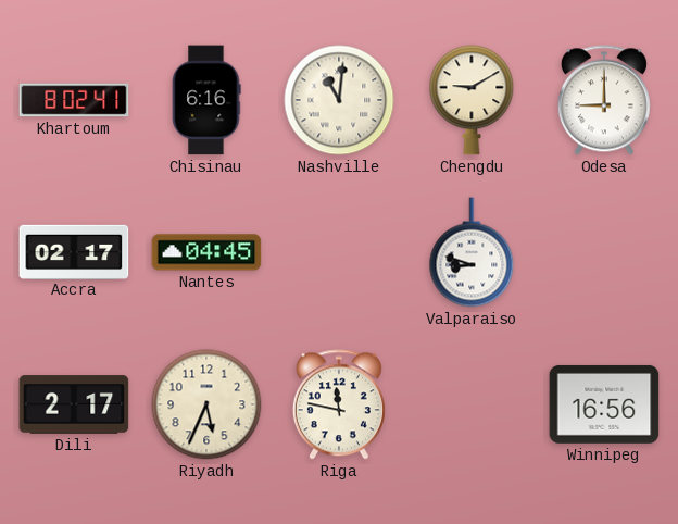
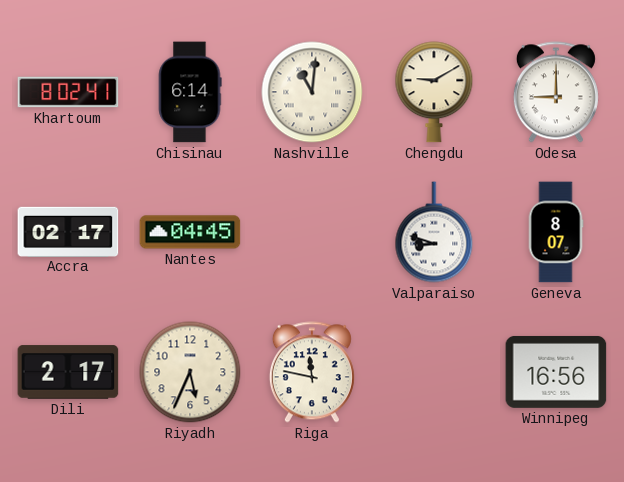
Chisinau: 6:16 -> 6:14 (190, 92)
Geneva: none -> 8:07 (556, 232)
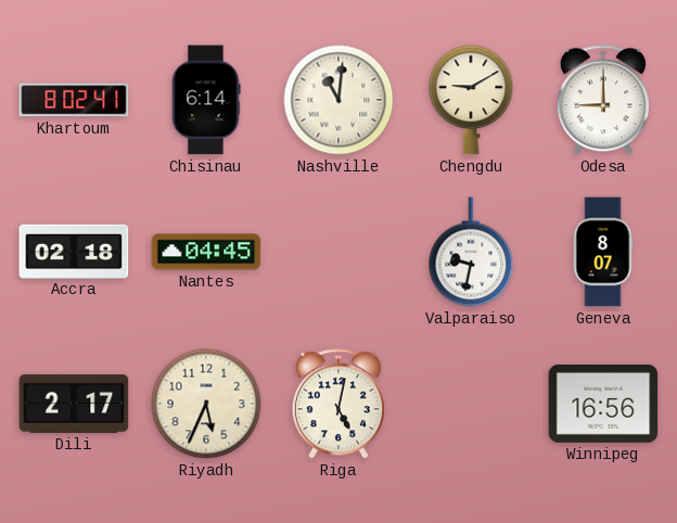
Accra: 02:17 -> 02:18 (74, 251)
Valparaiso: 8:48 -> 9:32 (471, 252)
Riga: 11:47 -> 5:02 (338, 404)
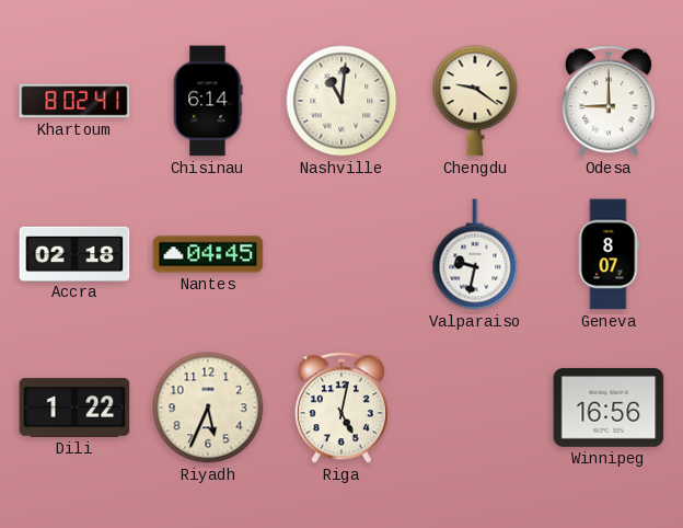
Chengdu: 9:10 -> 9:21 (475, 101)
Dili: 2:17 -> 1:22 (74, 408)
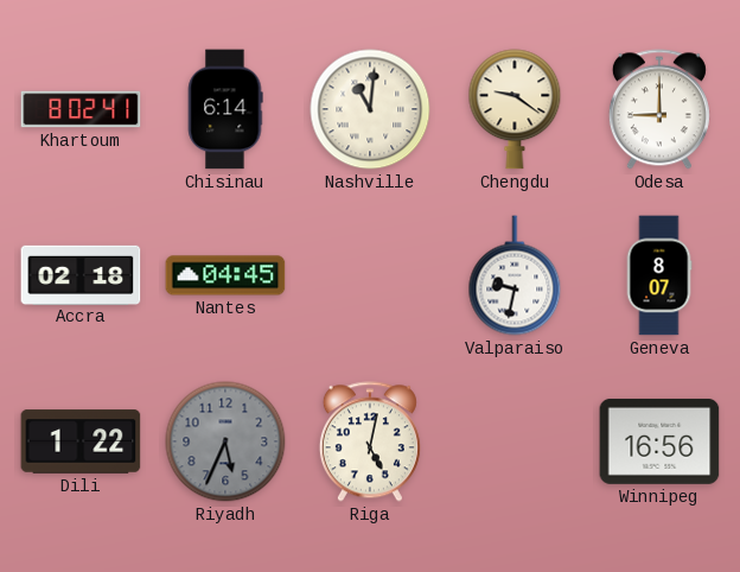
Riyadh dial: cream -> grey (225, 441)
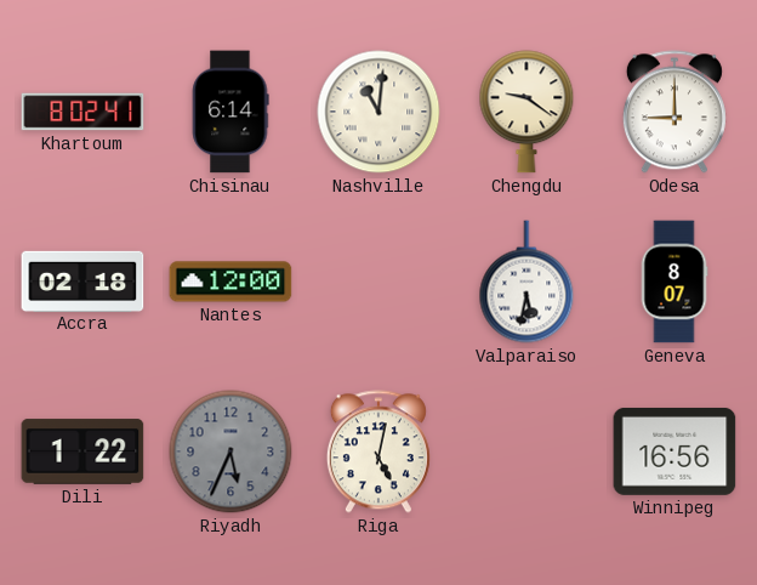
Nantes: 04:45 -> 12:00 (230, 282)
Valparaiso: 9:32 -> 5:32 (527, 282)
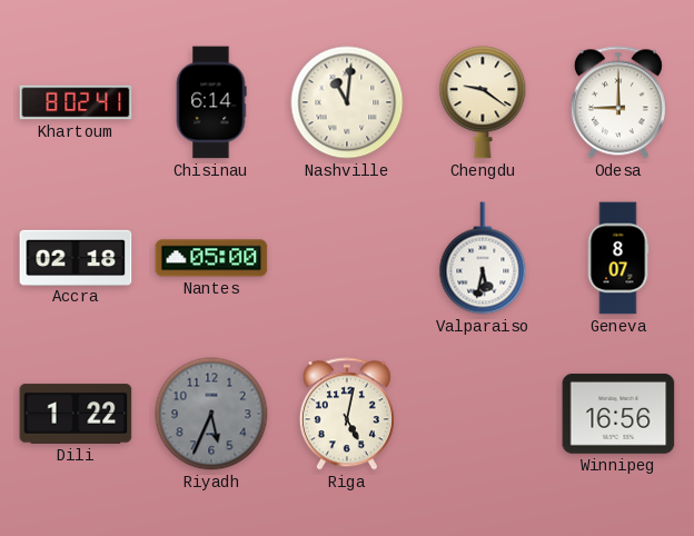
Nantes: 12:00 -> 05:00 (211, 258)
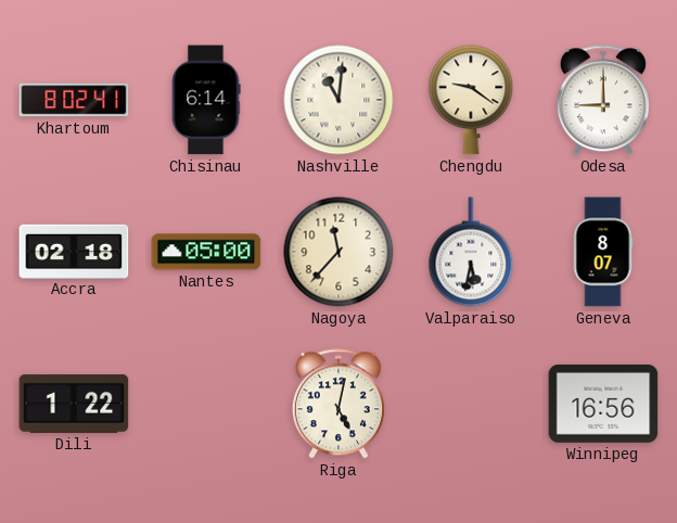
Nagoya: none -> 11:37 (338, 252)
Riyadh: 5:34 -> none (211, 414)
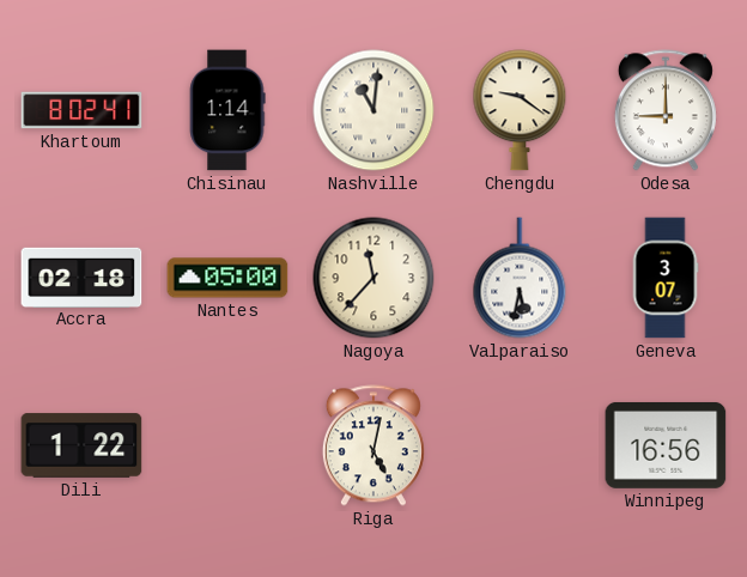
Chisinau: 6:14 -> 1:14 (227, 110)
Geneva: 8:07 -> 3:07 (666, 278)
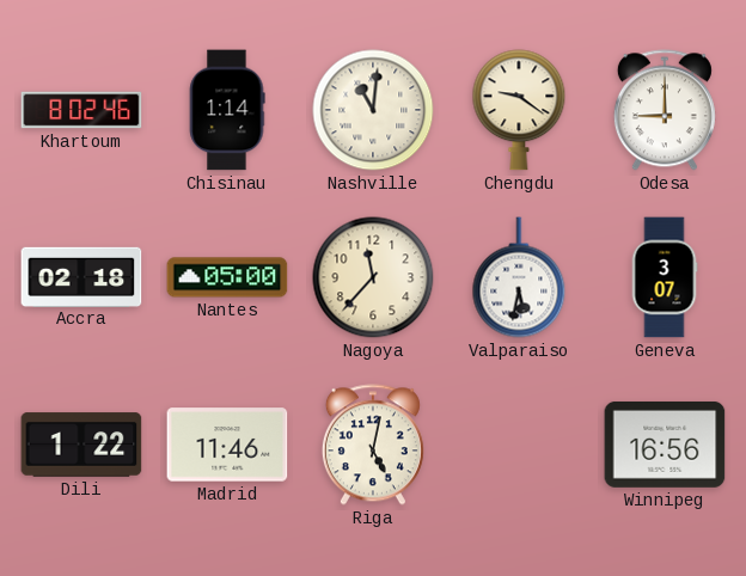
Khartoum: 8:02:41 -> 8:02:46 (81, 110)
Madrid: none -> 11:46 (227, 445)
